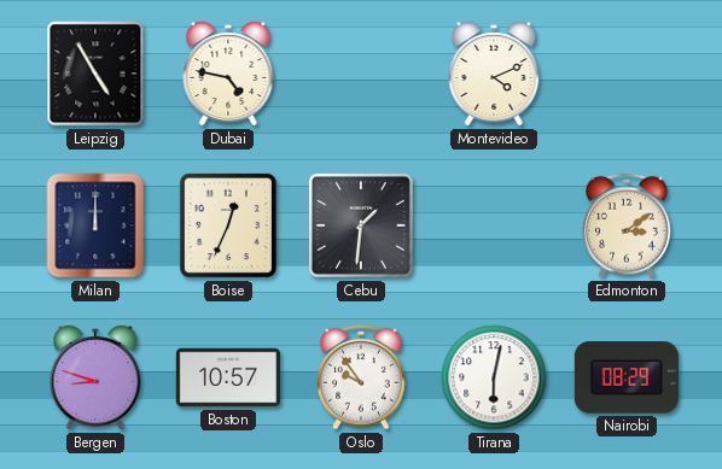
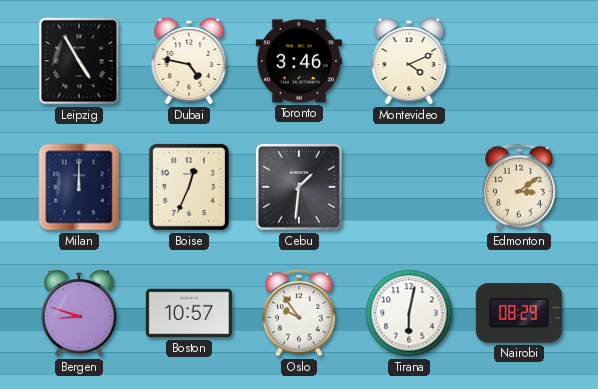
Toronto: none -> 3:46 (299, 61)
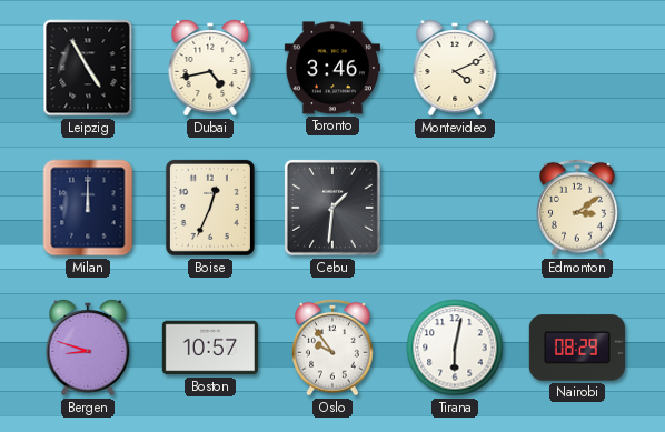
Dubai: 4:47 -> 4:43 (210, 68)
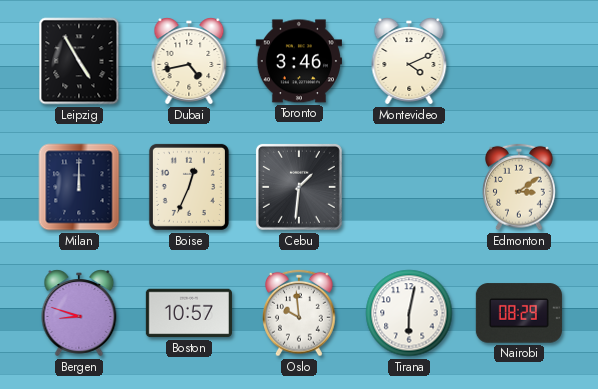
Oslo: 9:54 -> 9:59 (300, 313)
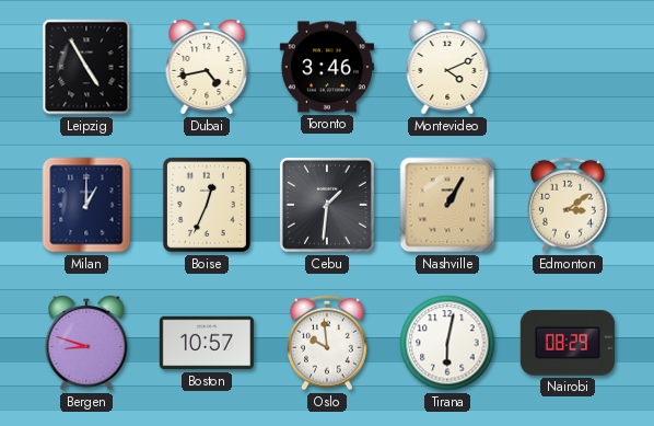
Milan: 12:00 -> 1:00 (86, 205)
Nashville: none -> 1:05 (447, 205)
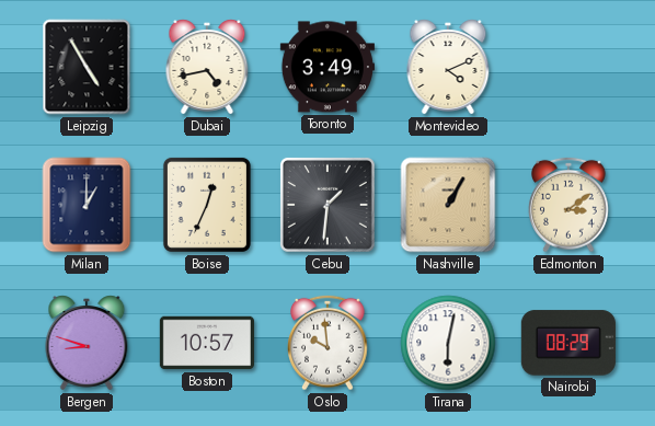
Toronto: 3:46 -> 3:49 (327, 67)
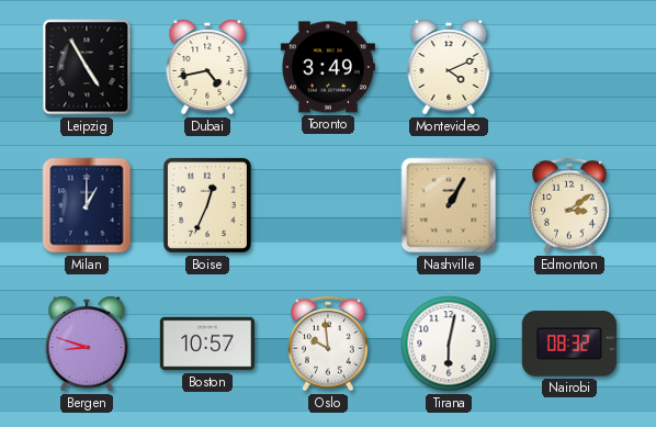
Cebu: 1:31 -> none (327, 205)
Nairobi: 08:29 -> 08:32 (569, 344)
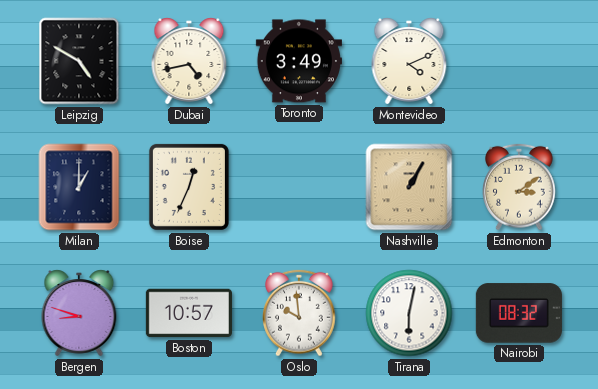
Leipzig: 4:55 -> 4:50 (79, 61)
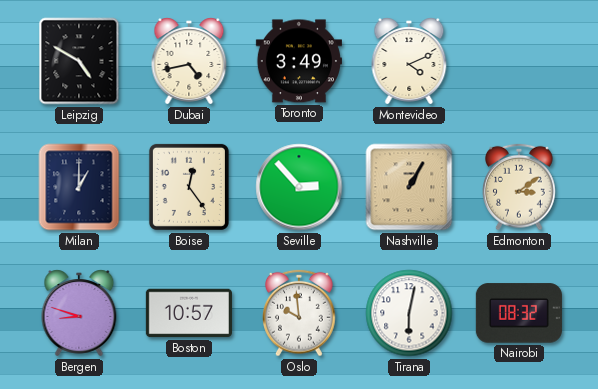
Boise: 12:34 -> 12:24 (189, 187)
Seville: none -> 2:53 (299, 187)
